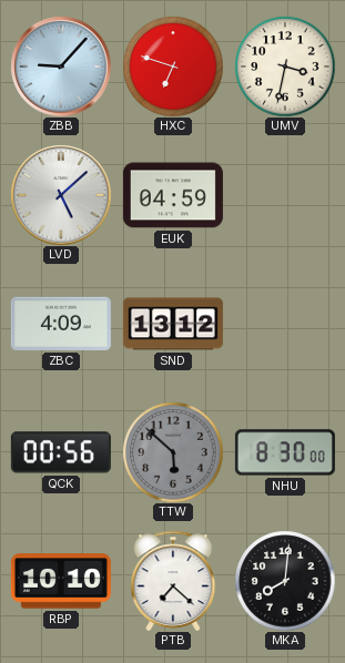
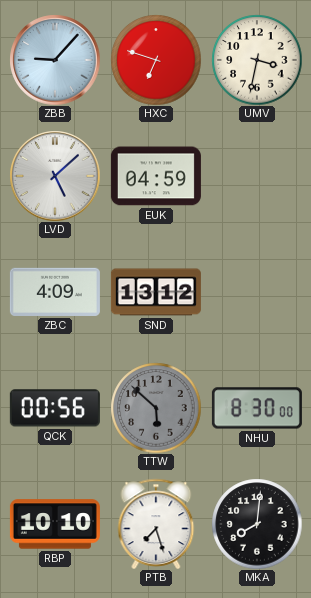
PTB: 7:22 -> 7:27 (156, 523)
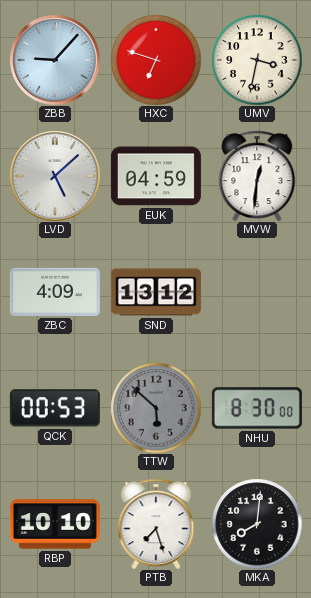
MVW: none -> 12:31 (257, 175)
QCK: 00:56 -> 00:53 (55, 408)
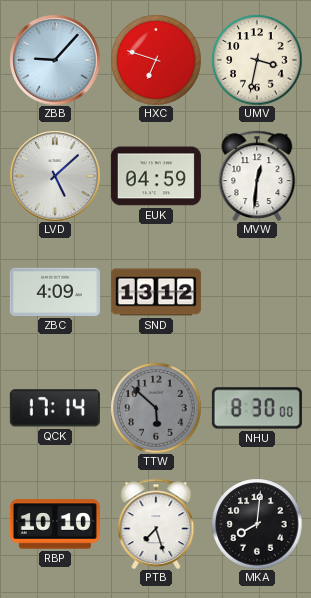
QCK: 00:53 -> 17:14 (55, 408)
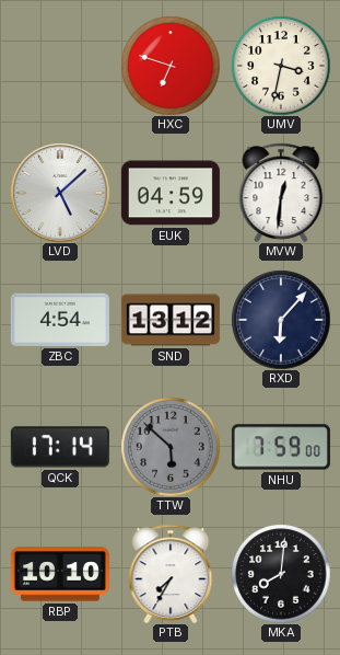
ZBB: 9:07 -> none (55, 60)
ZBC: 4:09 -> 4:54 (60, 320)
RXD: none -> 6:07 (281, 320)
NHU: 8:30 -> 7:59 (281, 447)
PTB: 7:27 -> 7:35 (171, 573)
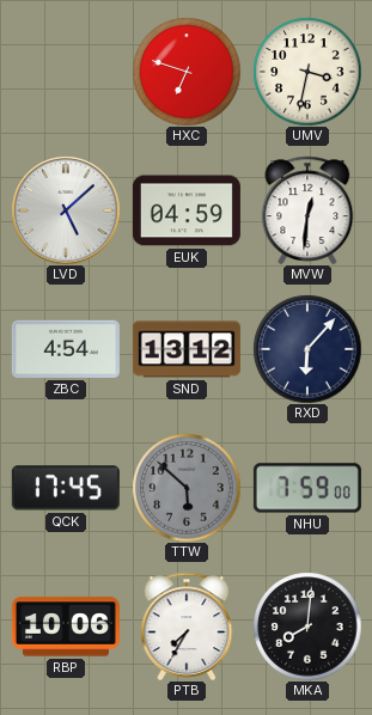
QCK: 17:14 -> 17:45 (66, 488)
RBP: 10:10 -> 10:06 (66, 627)
